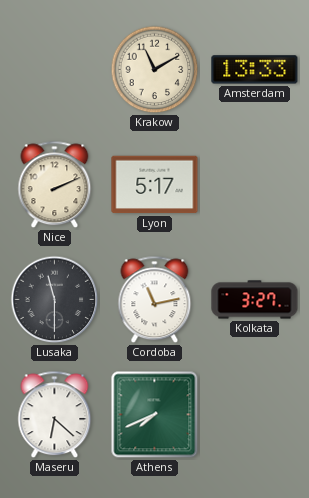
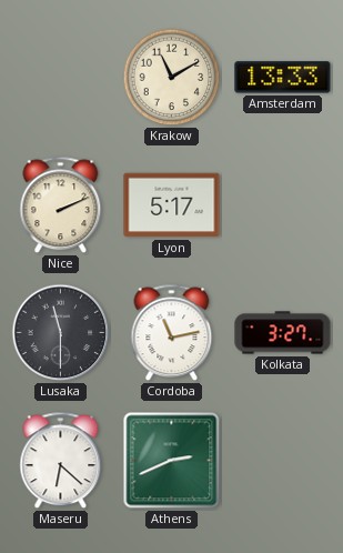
Athens: 7:41 -> 2:41 (172, 461)
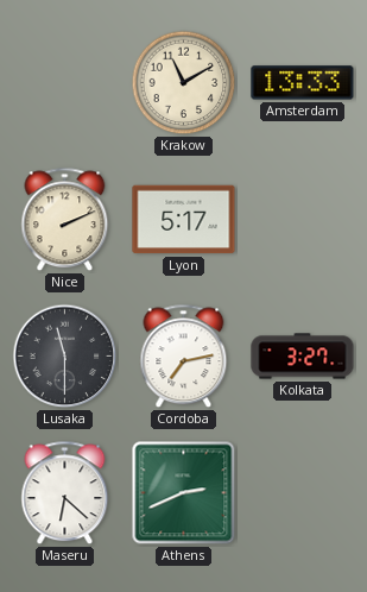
Cordoba: 11:13 -> 7:13 (184, 357)
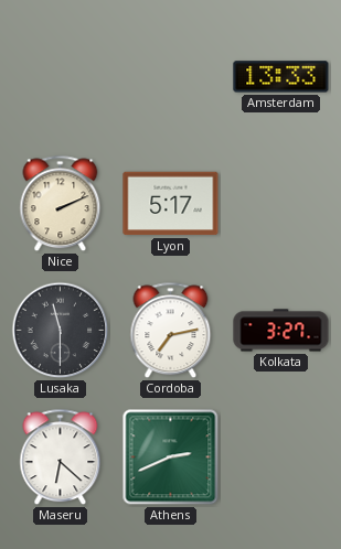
Krakow: 11:10 -> none (184, 83)
